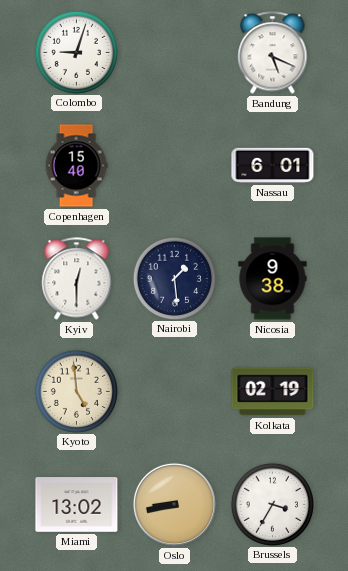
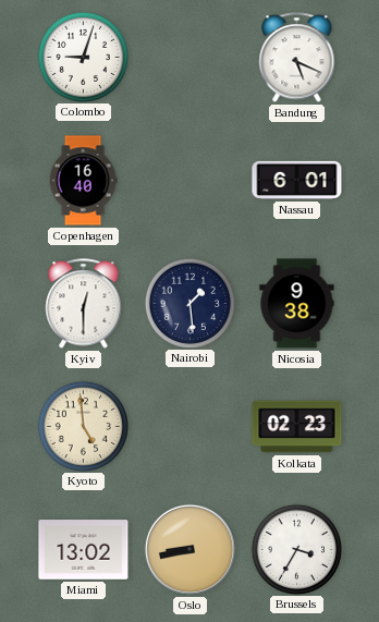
Copenhagen: 15:40 -> 16:40 (83, 181)
Kolkata: 02:19 -> 02:23 (297, 427)
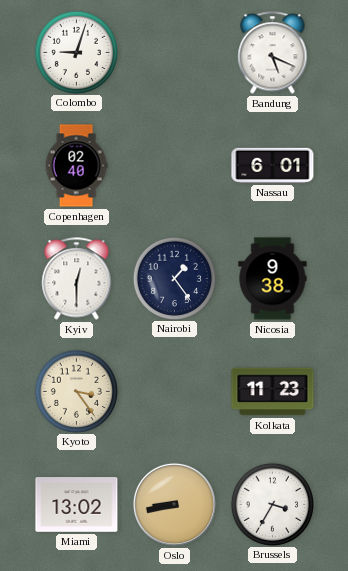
Copenhagen: 16:40 -> 02:40 (76, 166)
Nairobi: 1:29 -> 1:24 (174, 278)
Kyoto: 4:59 -> 3:24 (76, 391)
Kolkata: 02:23 -> 11:23 (273, 392)
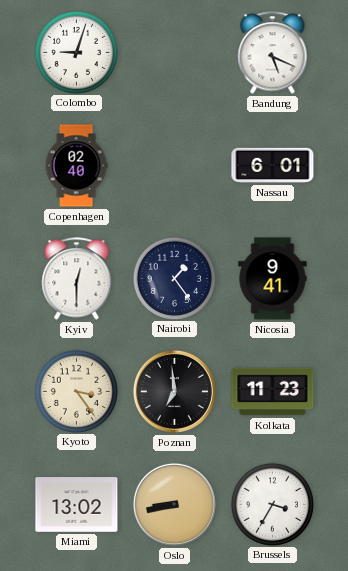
Nicosia: 9:38 -> 9:41 (273, 279)
Poznan: none -> 6:59 (174, 391)
